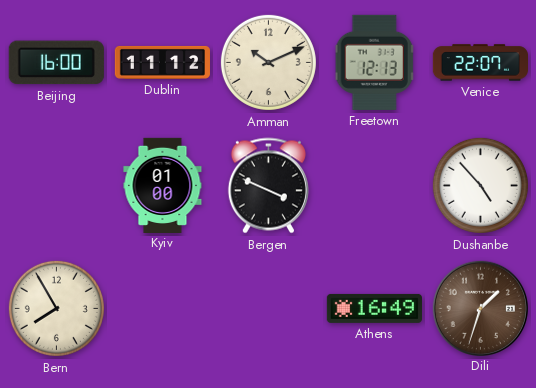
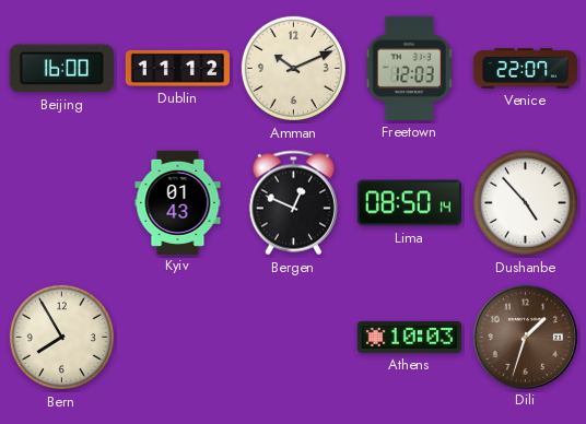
Freetown: 12:13 -> 12:03 (410, 68)
Kyiv: 01:00 -> 01:43 (178, 202)
Bergen: 3:49 -> 12:49 (293, 203)
Lima: none -> 08:50 (409, 203)
Athens: 16:49 -> 10:03 (409, 337)
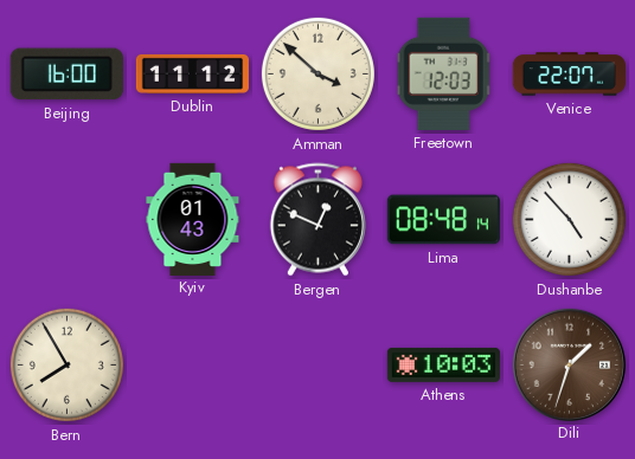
Amman: 10:11 -> 3:52 (317, 73)
Lima: 08:50 -> 08:48 (443, 220)
